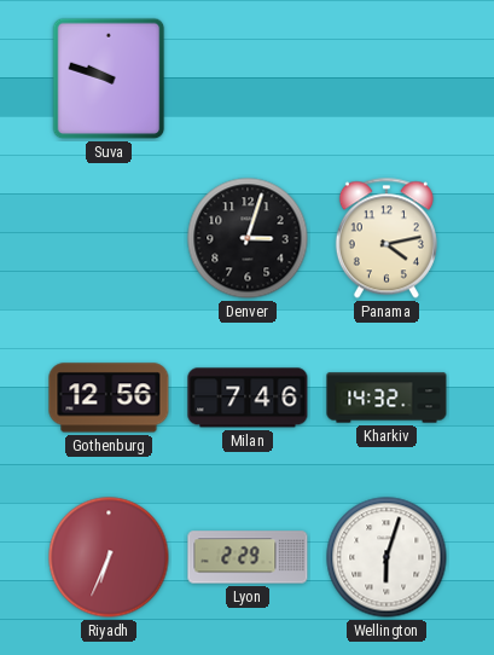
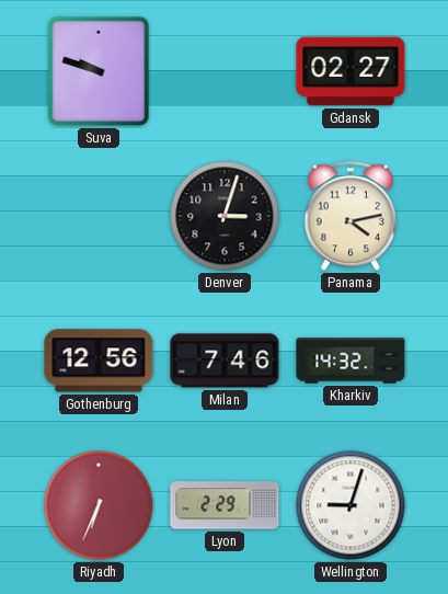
Gdansk: none -> 02:27 (351, 71)
Wellington: 6:03 -> 9:03 (351, 505)
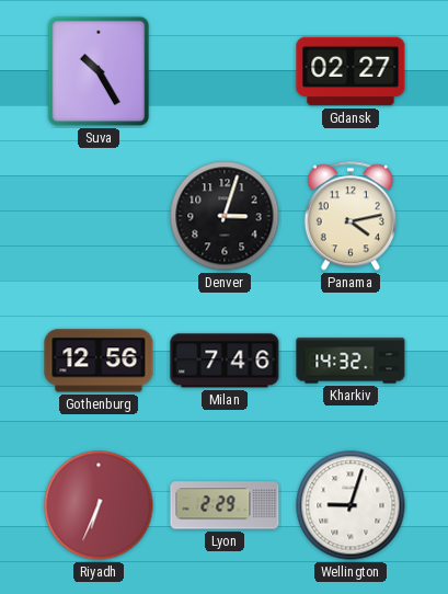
Suva: 9:48 -> 10:25 (99, 71)
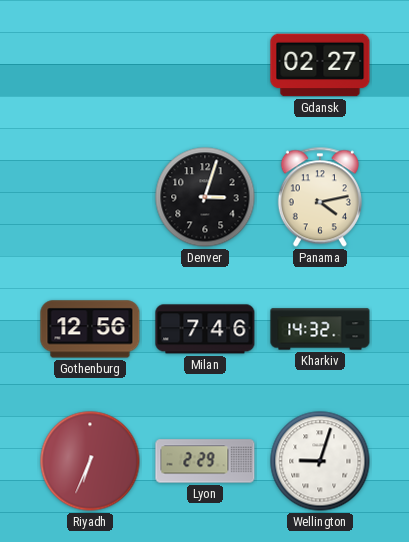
Suva: 10:25 -> none (99, 71)
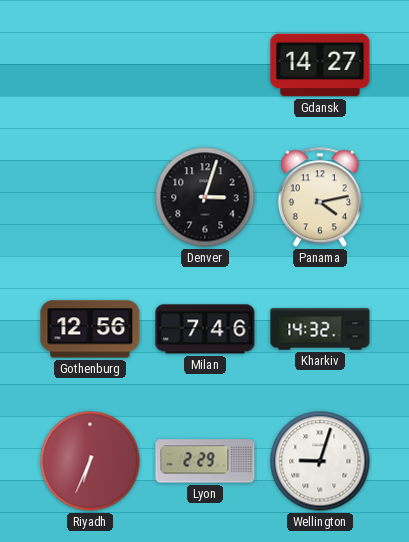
Gdansk: 02:27 -> 14:27 (320, 65)
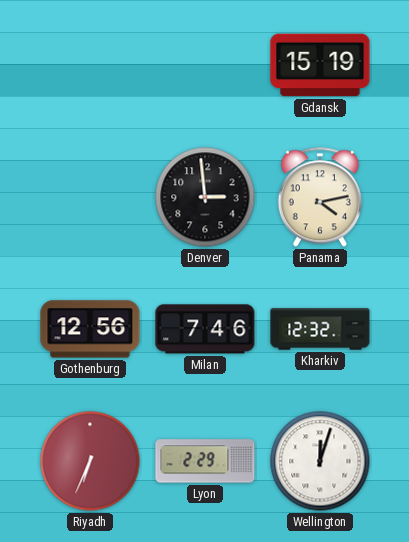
Gdansk: 14:27 -> 15:19 (320, 65)
Denver: 3:03 -> 2:59 (205, 197)
Kharkiv: 14:32 -> 12:32 (320, 329)
Wellington: 9:03 -> 12:03 (320, 461)
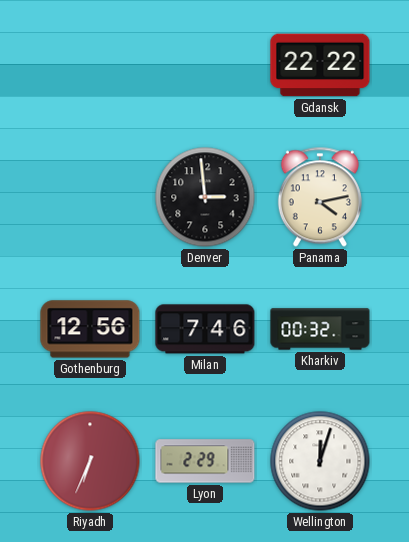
Gdansk: 15:19 -> 22:22 (320, 65)
Kharkiv: 12:32 -> 00:32 (320, 329)
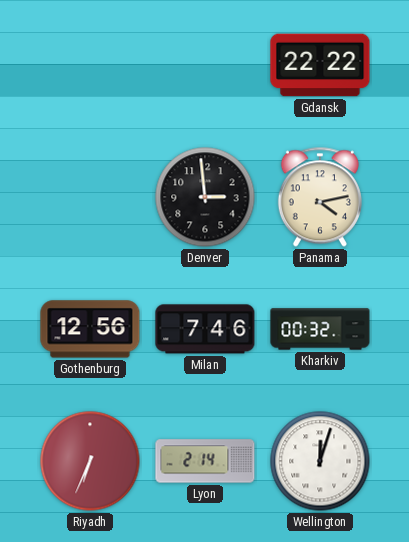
Lyon: 2:29 -> 2:14 (205, 461)
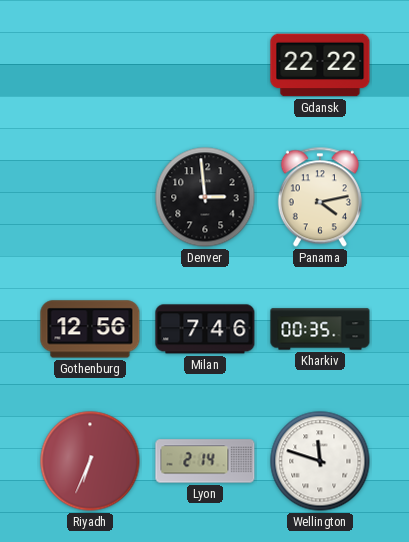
Kharkiv: 00:32 -> 00:35 (320, 329)
Wellington: 12:03 -> 11:48 (320, 461)
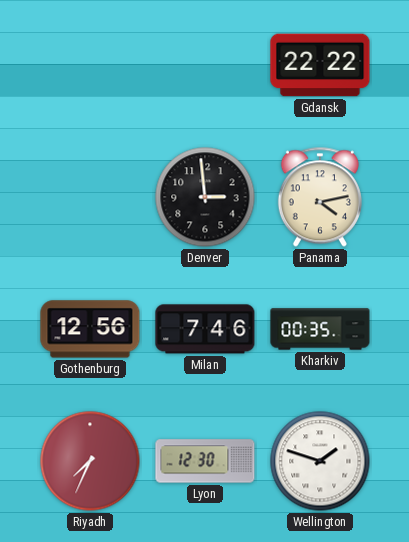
Riyadh: 6:34 -> 7:34 (90, 461)
Lyon: 2:14 -> 12:30 (205, 461)
Wellington: 11:48 -> 1:48 (320, 461)
